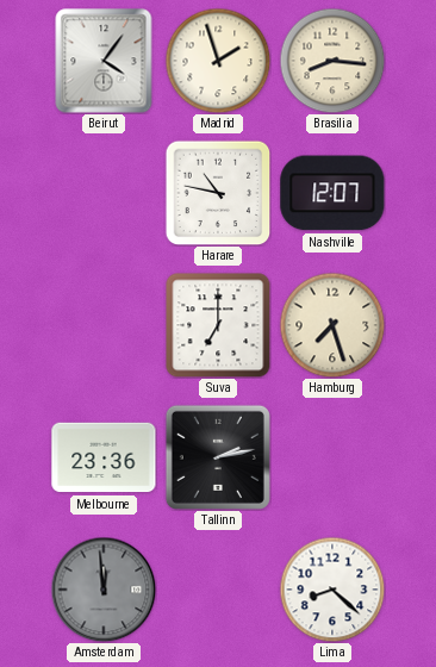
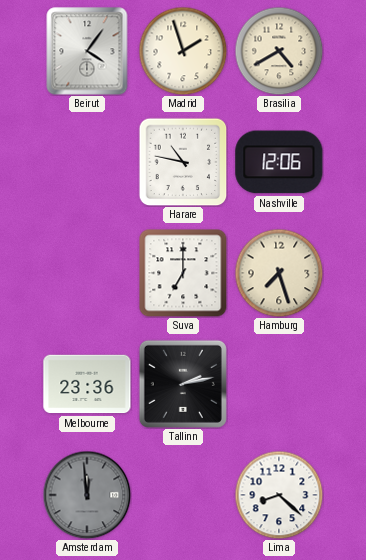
Brasilia: 8:16 -> 4:40 (279, 51)
Nashville: 12:07 -> 12:06 (279, 162)
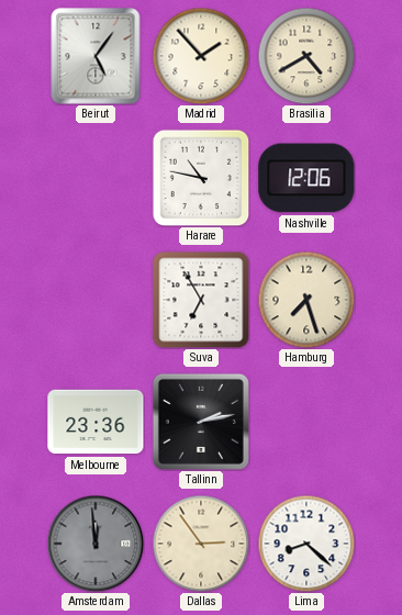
Beirut: 4:06 -> 5:06 (96, 56)
Madrid: 1:57 -> 1:53 (201, 56)
Suva: 7:00 -> 6:55 (201, 300)
Dallas: none -> 2:54 (201, 544)
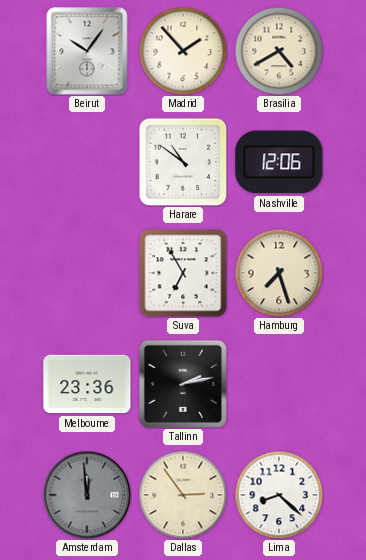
Beirut: 5:06 -> 10:06 (87, 51)
Harare: 10:47 -> 10:51 (183, 162)
